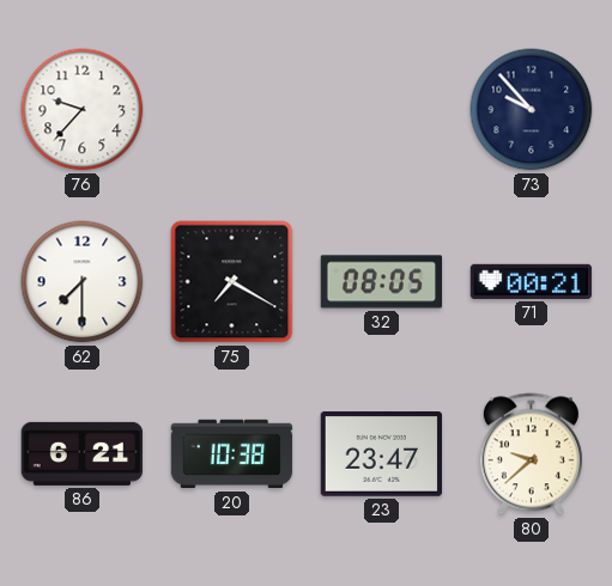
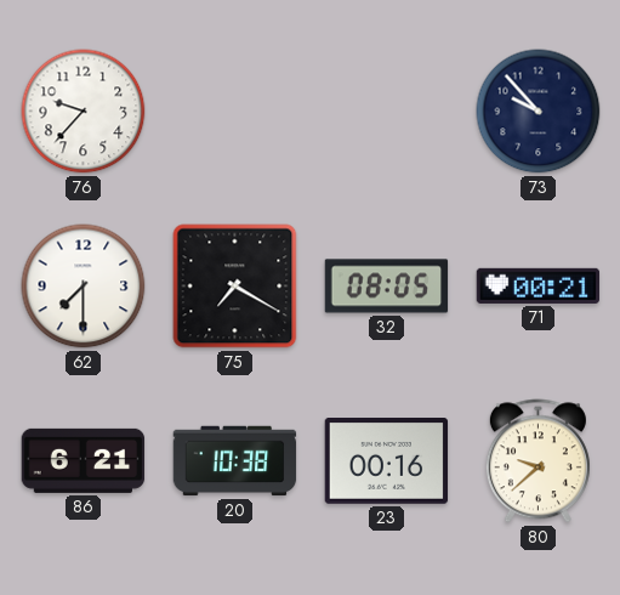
23: 23:47 -> 00:16 (387, 461)
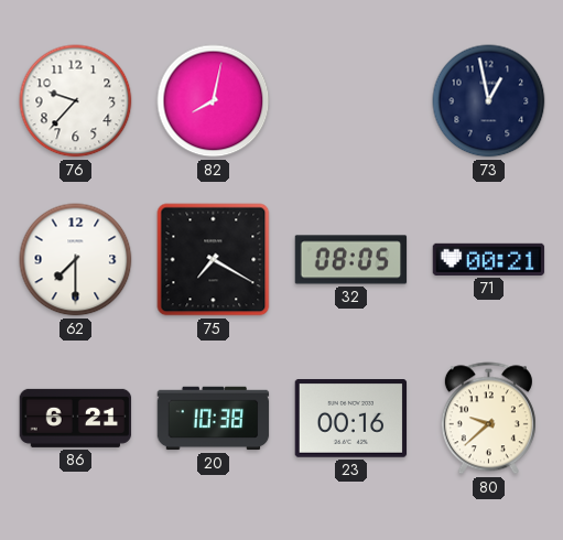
82: none -> 8:02 (214, 101)
73: 9:53 -> 12:58 (489, 101)
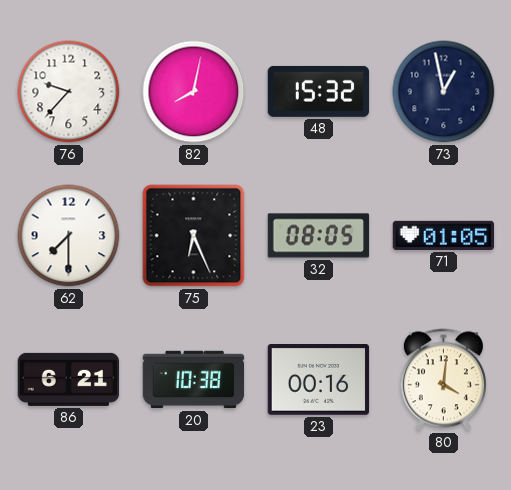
48: none -> 15:32 (319, 91)
75: 7:20 -> 6:26 (194, 236)
71: 00:21 -> 01:05 (444, 235)
80: 9:38 -> 4:01 (443, 380)
